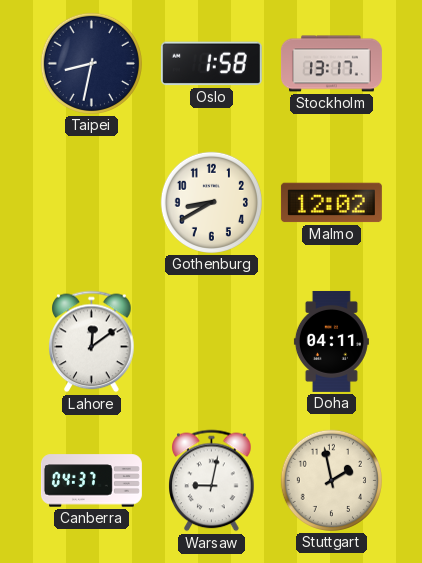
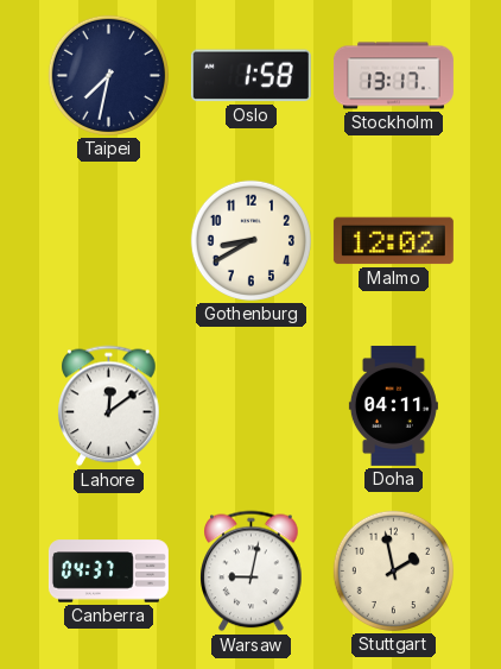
Taipei: 8:32 -> 7:32 (108, 75)
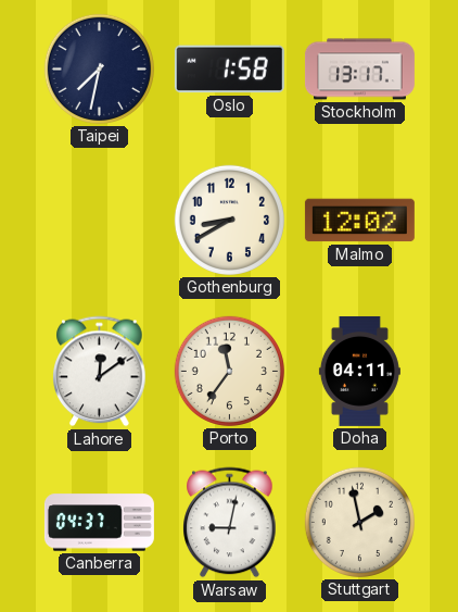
Porto: none -> 11:36 (229, 371)
